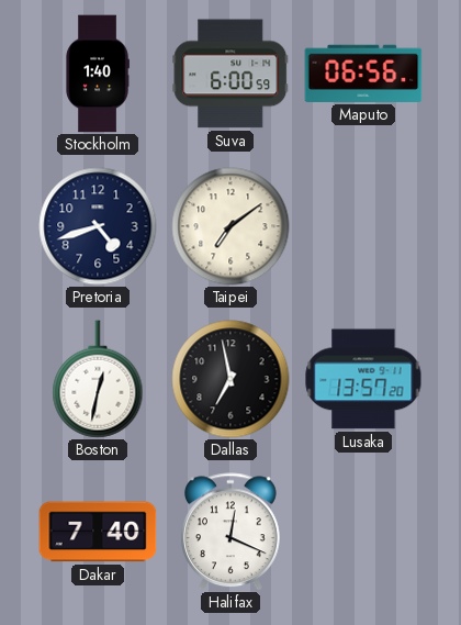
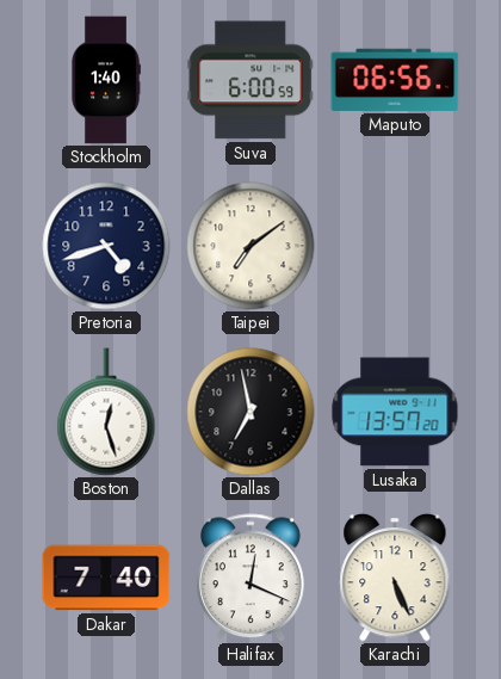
Boston: 12:32 -> 12:27 (106, 412)
Karachi: none -> 5:26 (395, 578)
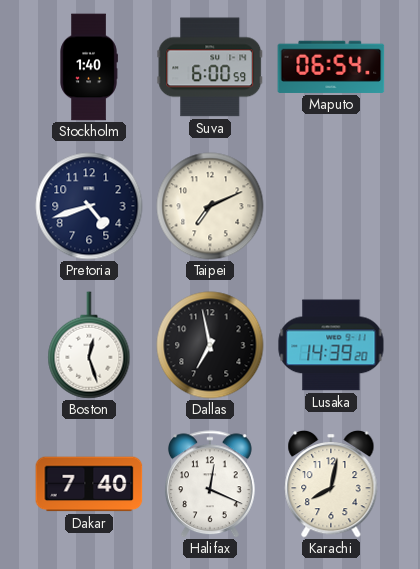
Maputo: 06:56 -> 06:54 (331, 67)
Taipei: 7:09 -> 7:11 (210, 206)
Lusaka: 13:57 -> 14:39 (331, 345)
Karachi: 5:26 -> 8:02 (331, 484)
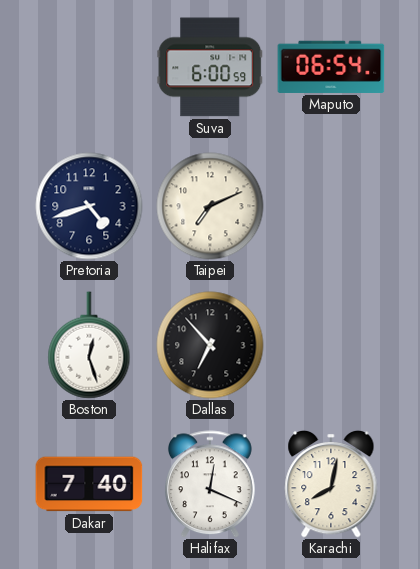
Stockholm: 1:40 -> none (89, 67)
Dallas: 6:58 -> 6:53 (210, 345)
Lusaka: 14:39 -> none (331, 345)
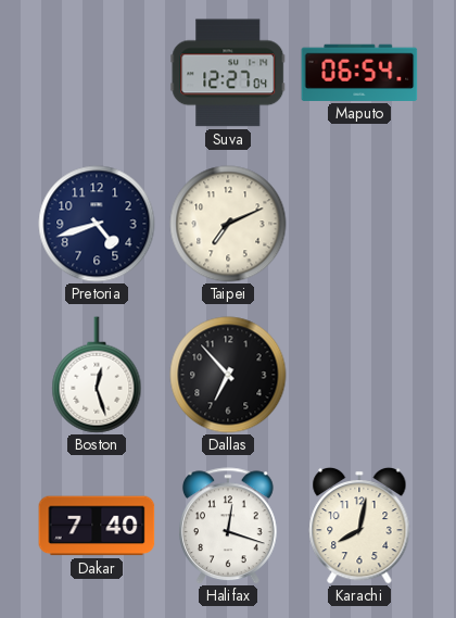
Suva: 6:00 -> 12:27 (228, 73)
Halifax: 12:19 -> 12:18 (228, 526)
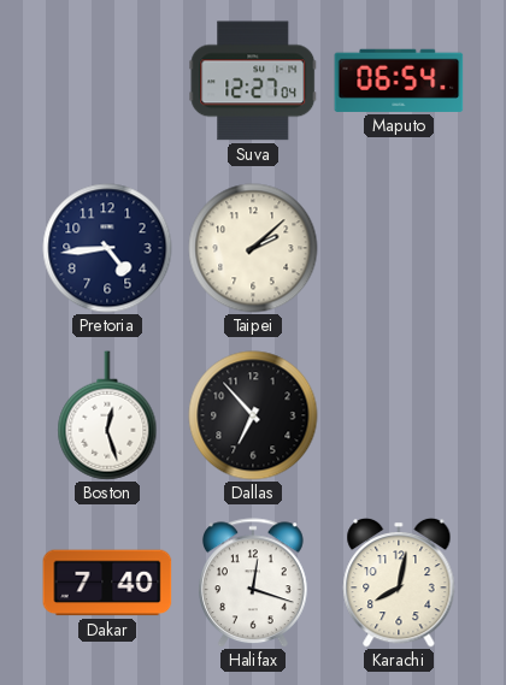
Pretoria: 4:42 -> 4:44 (107, 248)
Taipei: 7:11 -> 2:08 (253, 248)
